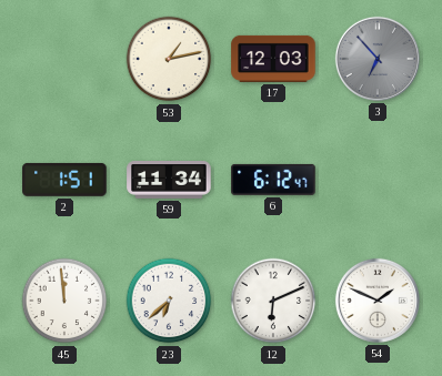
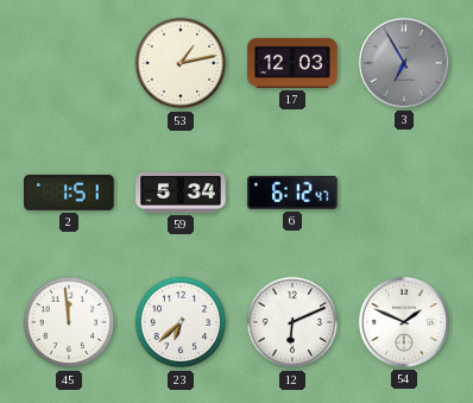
3: 6:53 -> 6:55 (404, 63)
59: 11:34 -> 5:34 (181, 193)
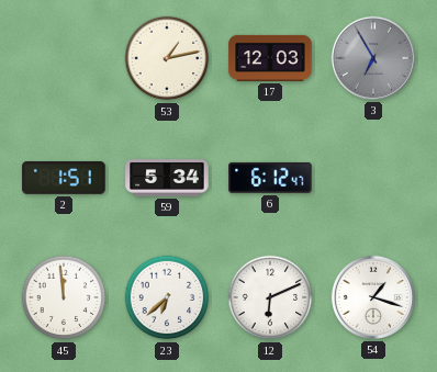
54: 1:49 -> 1:18 (373, 297)
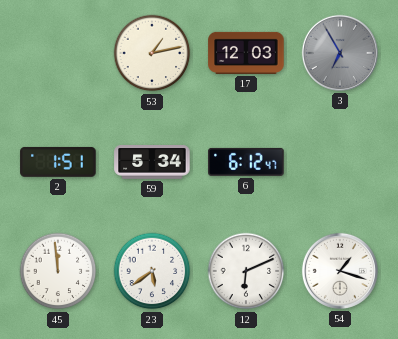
23: 6:38 -> 5:39 (152, 271)
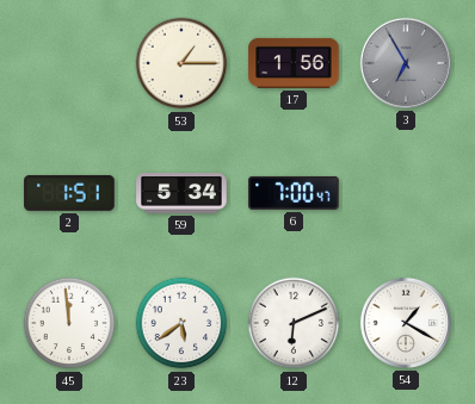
53: 1:13 -> 1:15 (181, 63)
17: 12:03 -> 1:56 (294, 63)
6: 6:12 -> 7:00 (294, 193)
54: 1:18 -> 1:20 (406, 323)
